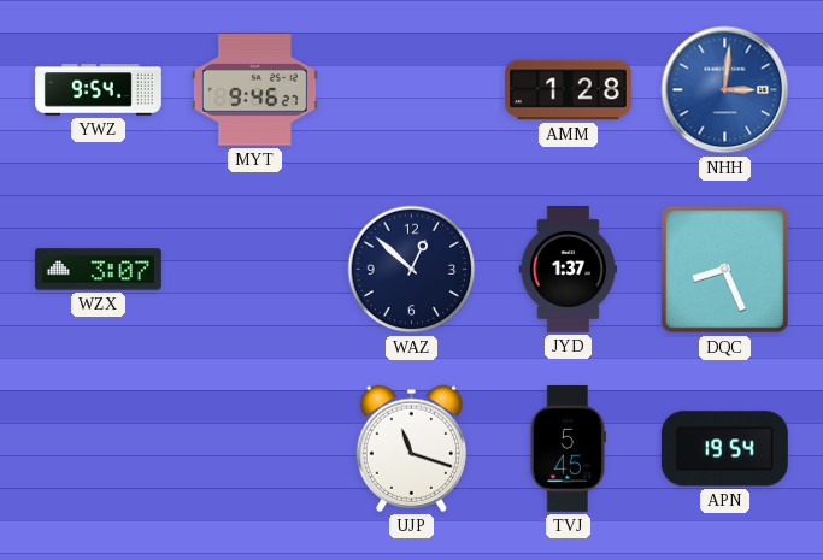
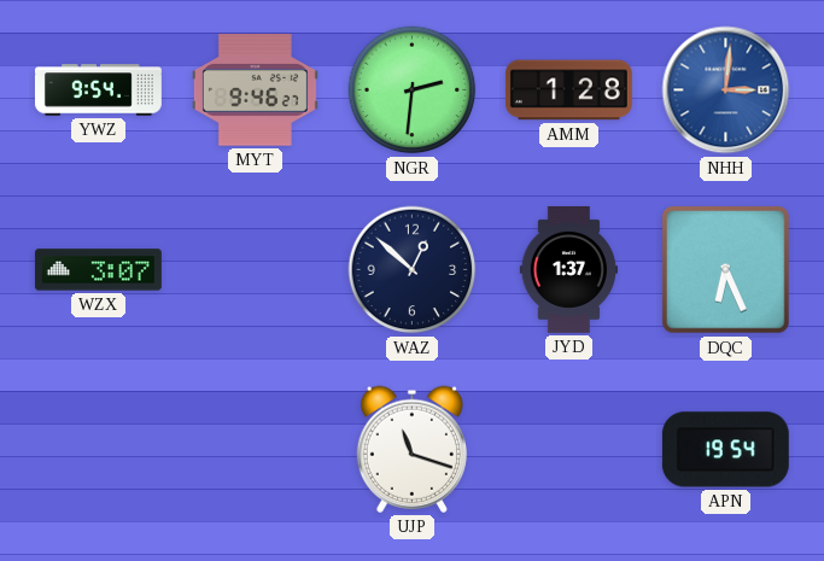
NGR: none -> 2:31 (413, 90)
DQC: 8:26 -> 6:26 (726, 270)
TVJ: 5:45 -> none (568, 448)
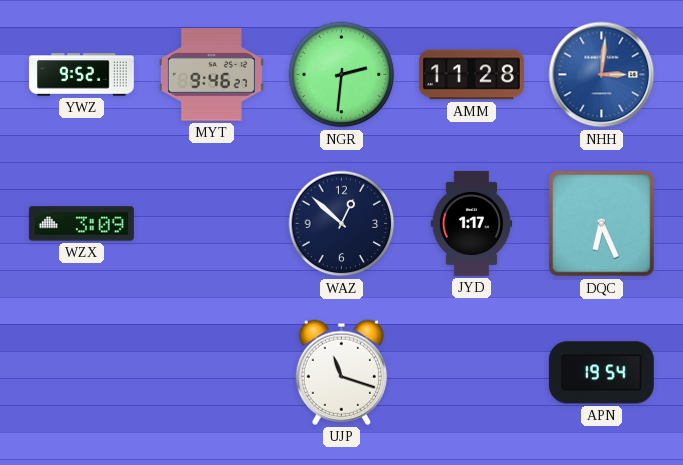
YWZ: 9:54 -> 9:52 (81, 75)
AMM: 1:28 -> 11:28 (471, 75)
WZX: 3:07 -> 3:09 (81, 224)
JYD: 1:37 -> 1:17 (471, 223)
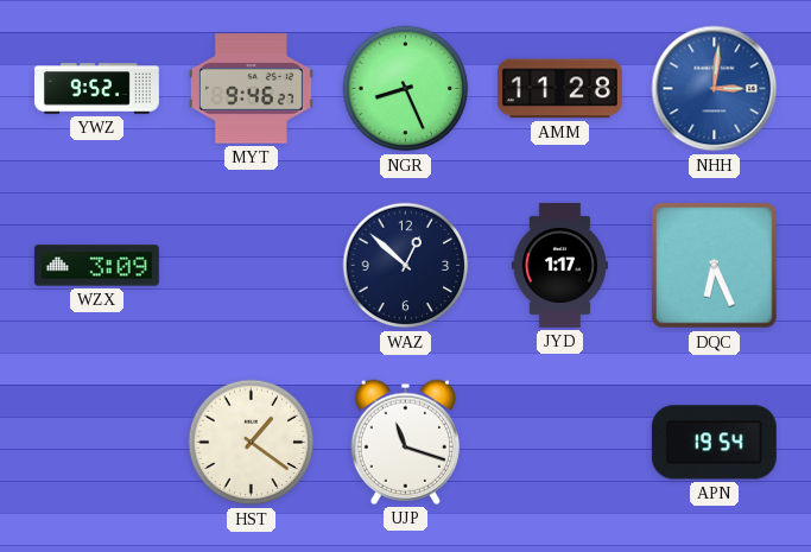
NGR: 2:31 -> 8:26 (406, 89)
HST: none -> 1:21 (252, 443)
